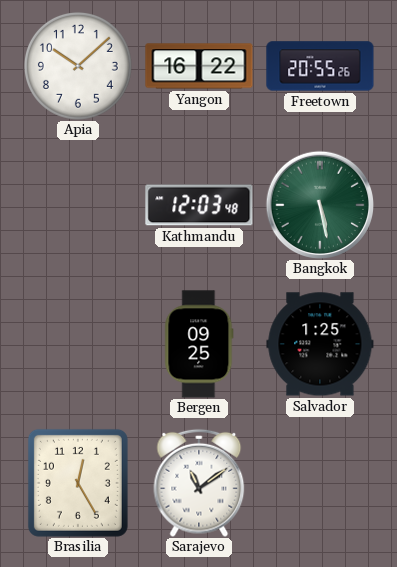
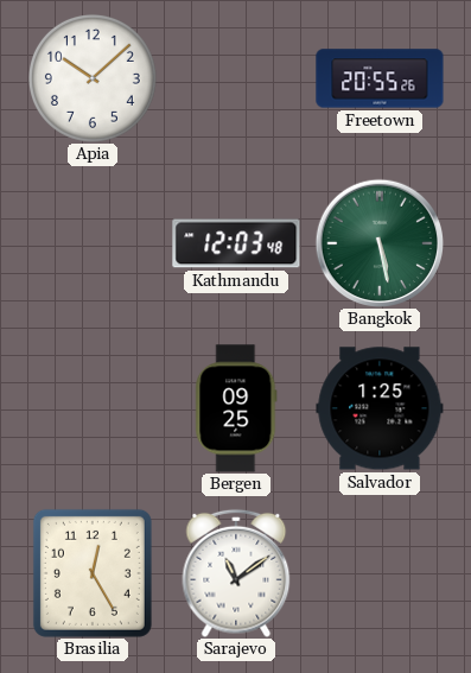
Yangon: 16:22 -> none (199, 66)
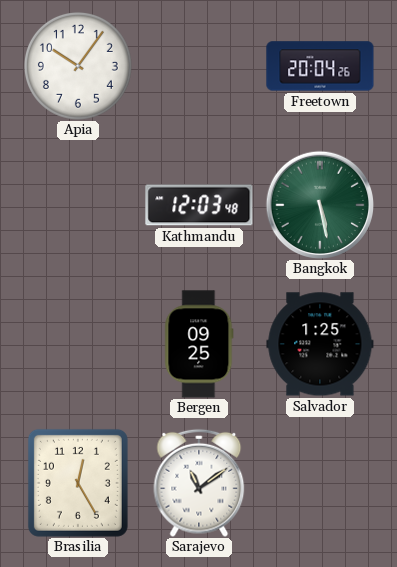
Apia: 10:08 -> 10:06 (78, 66)
Freetown: 20:55 -> 20:04 (320, 66)
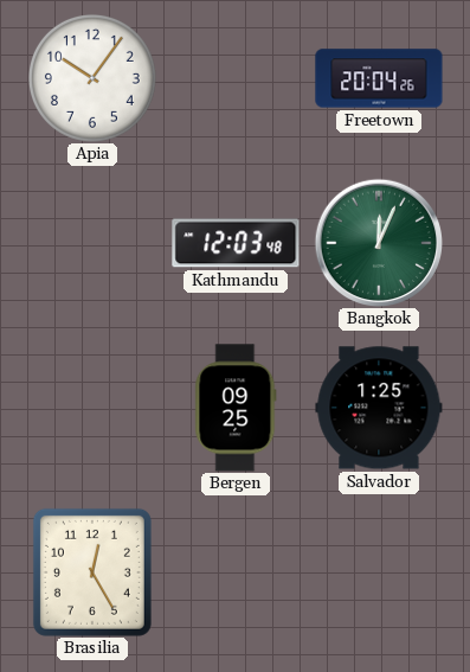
Bangkok: 5:28 -> 12:04 (378, 242)
Sarajevo: 11:09 -> none (199, 483)
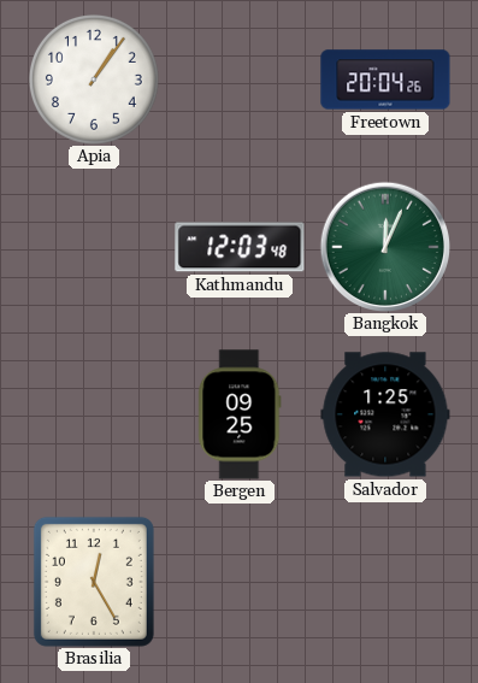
Apia: 10:06 -> 1:06 (94, 80)
